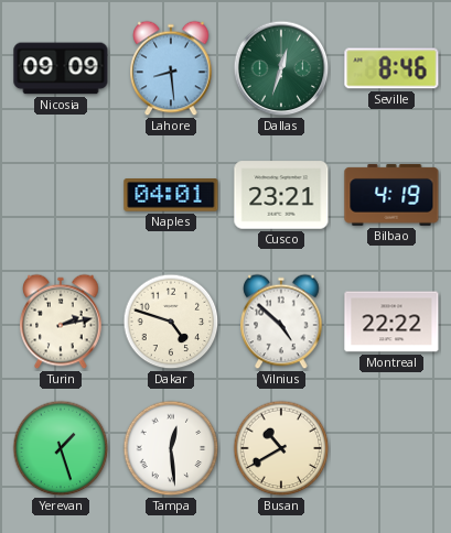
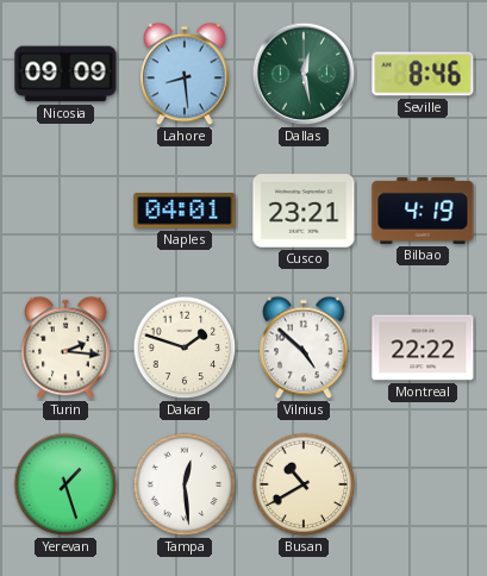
Dallas: 12:33 -> 12:28 (304, 74)
Turin: 2:13 -> 2:16 (65, 348)
Dakar: 4:48 -> 1:48 (185, 348)
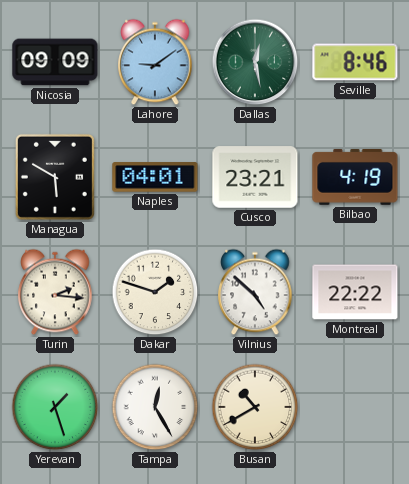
Lahore: 8:29 -> 9:09 (155, 62)
Managua: none -> 5:50 (55, 177)
Tampa: 12:29 -> 12:25 (155, 407)
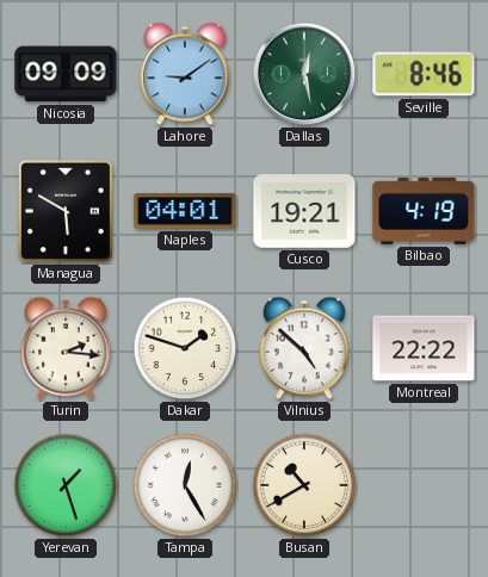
Cusco: 23:21 -> 19:21 (304, 211)
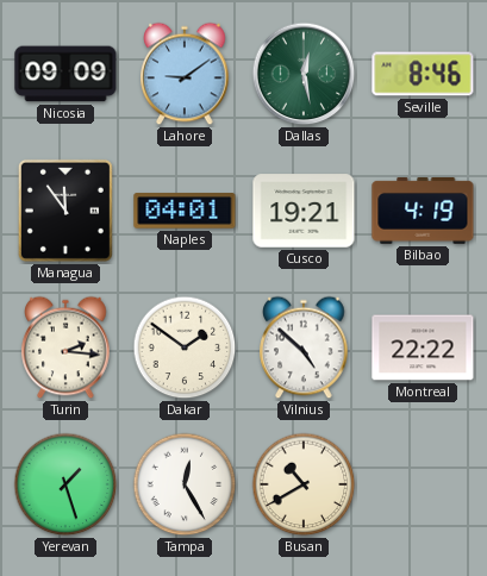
Managua: 5:50 -> 11:54 (65, 211)
Dakar: 1:48 -> 1:51 (185, 348)
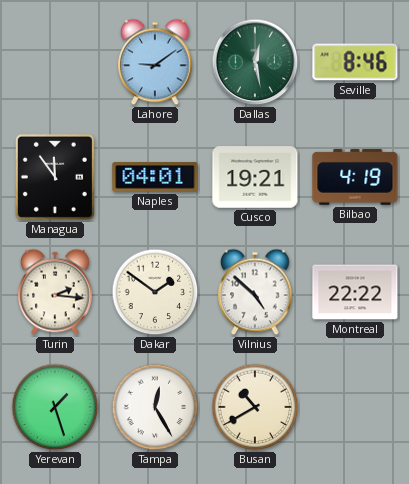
Nicosia: 09:09 -> none (65, 74)
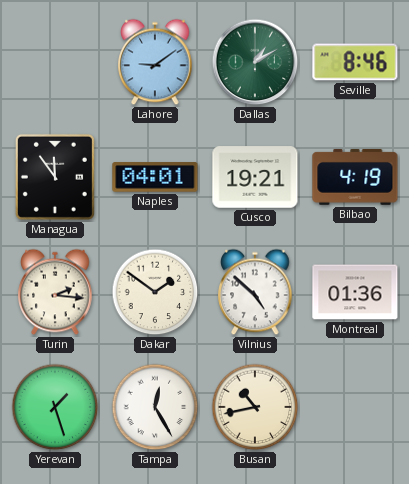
Dallas: 12:28 -> 1:10 (255, 62)
Montreal: 22:22 -> 01:36 (355, 292)
Busan: 10:40 -> 10:43 (255, 407)
